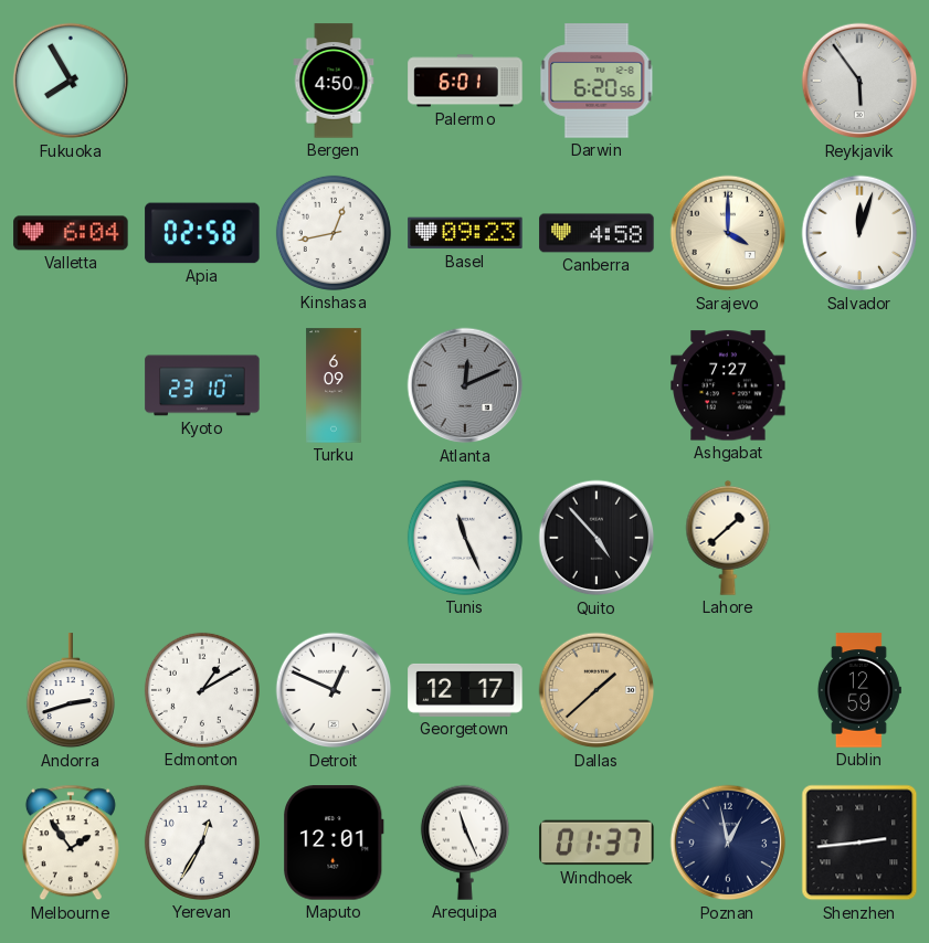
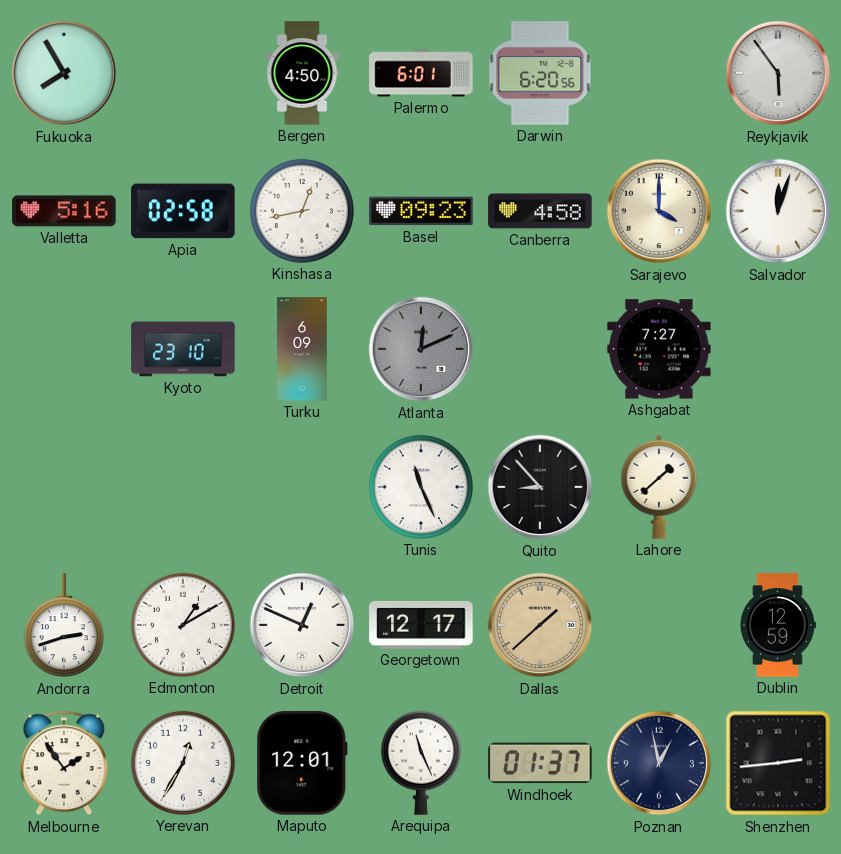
Valletta: 6:04 -> 5:16 (64, 211)
Quito: 4:53 -> 8:53 (540, 487)
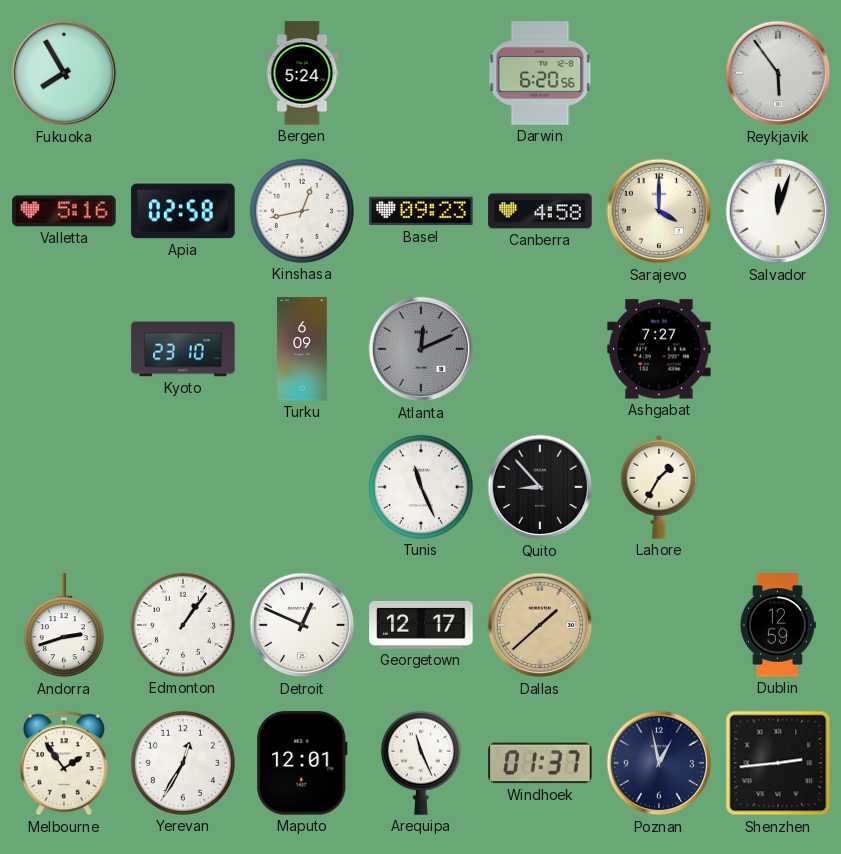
Bergen: 4:50 -> 5:24 (302, 73)
Palermo: 6:01 -> none (421, 73)
Lahore: 1:38 -> 1:35 (659, 487)
Edmonton: 1:10 -> 1:06 (183, 625)
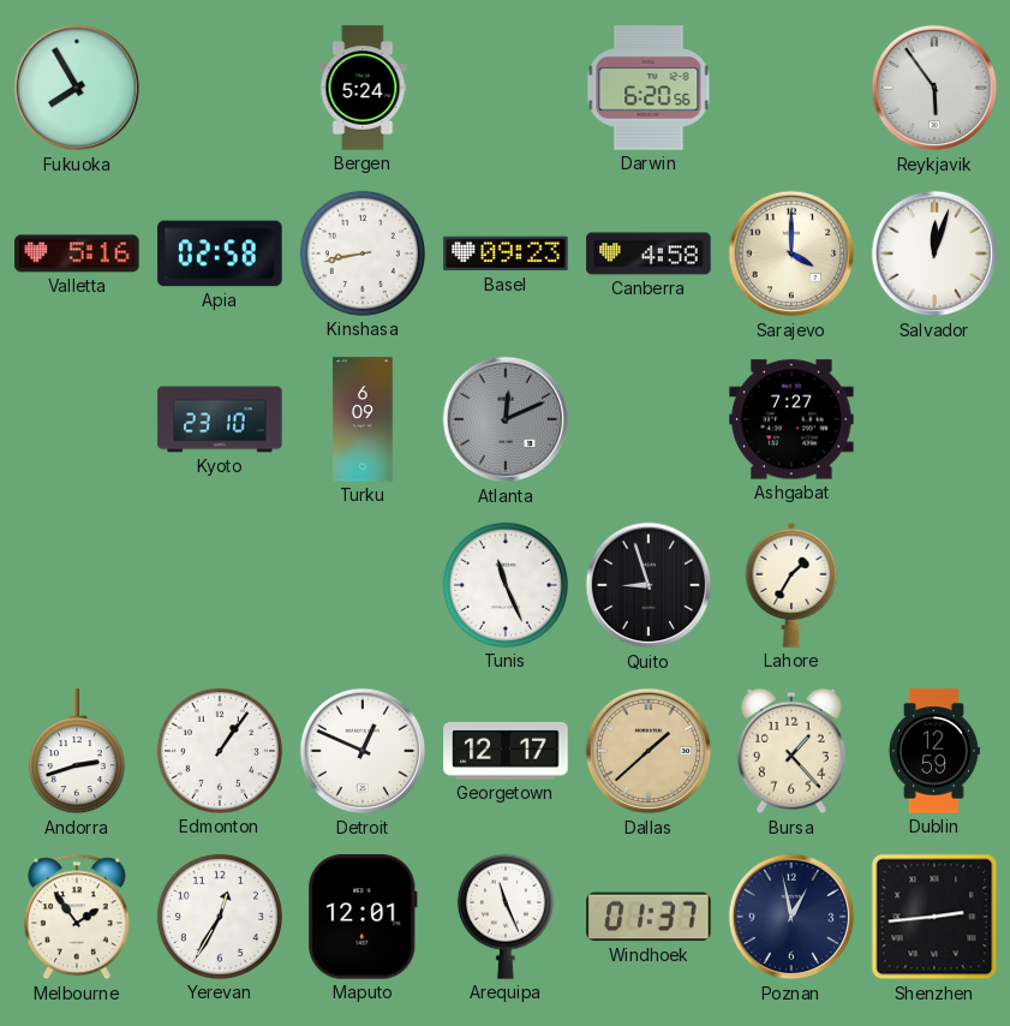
Kinshasa: 12:43 -> 8:43 (363, 253)
Quito: 8:53 -> 8:57 (649, 585)
Bursa: none -> 1:23 (793, 751)
